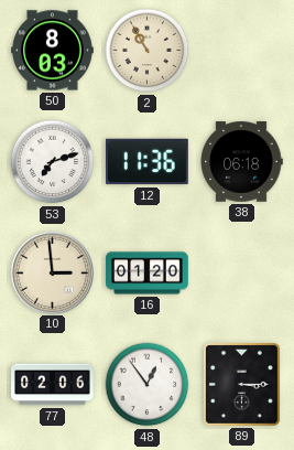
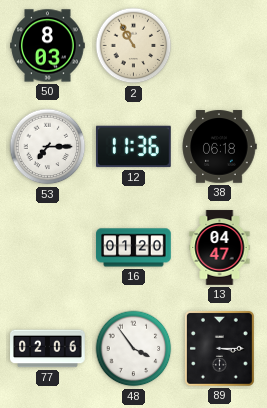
53: 7:12 -> 7:15 (48, 147)
10: 2:59 -> none (52, 272)
13: none -> 04:47 (220, 248)
48: 12:54 -> 3:54 (134, 349)
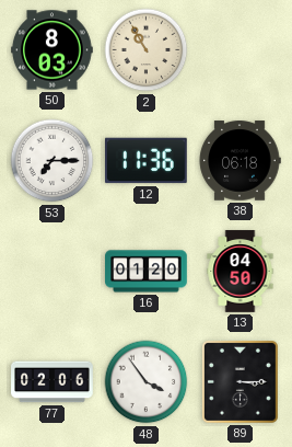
13: 04:47 -> 04:50 (241, 272)
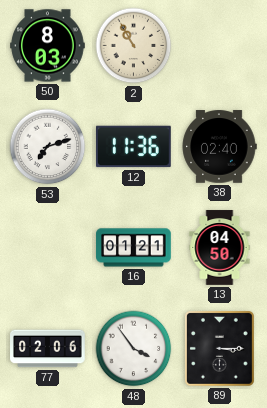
53: 7:15 -> 7:12 (48, 147)
38: 06:18 -> 02:40 (219, 147)
16: 01:20 -> 01:21 (134, 248)
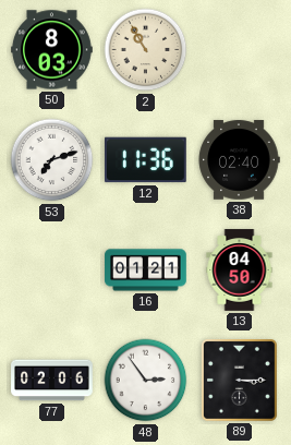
48: 3:54 -> 2:54 (146, 381)
